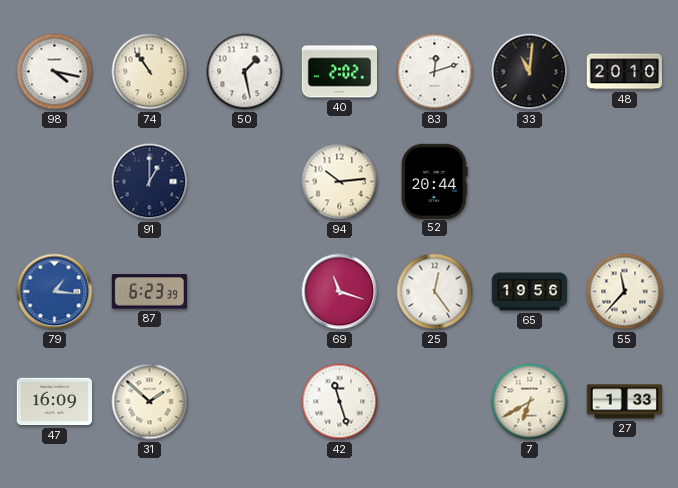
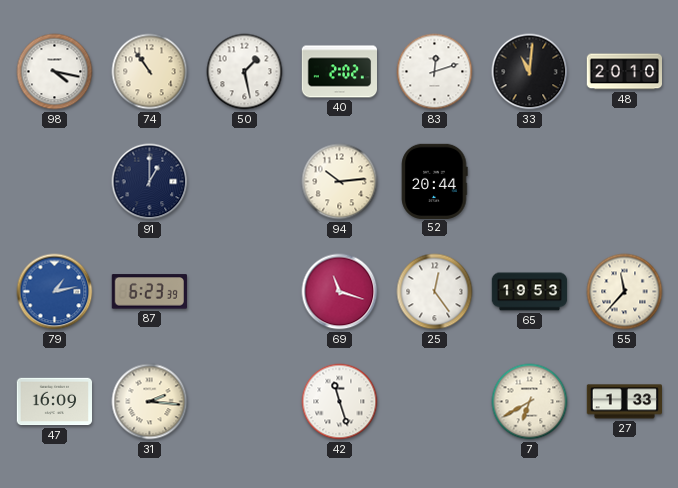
79: 1:16 -> 1:13 (55, 292)
65: 19:56 -> 19:53 (530, 292)
31: 1:52 -> 2:16 (150, 402)
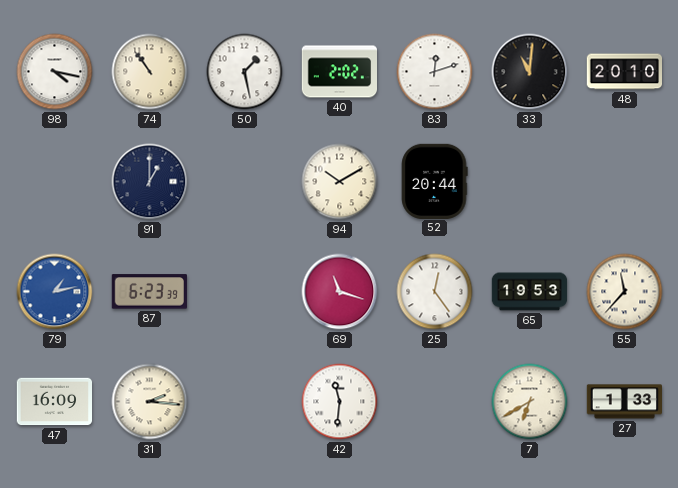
94: 10:14 -> 10:10 (340, 182)
42: 11:27 -> 11:31 (340, 402)
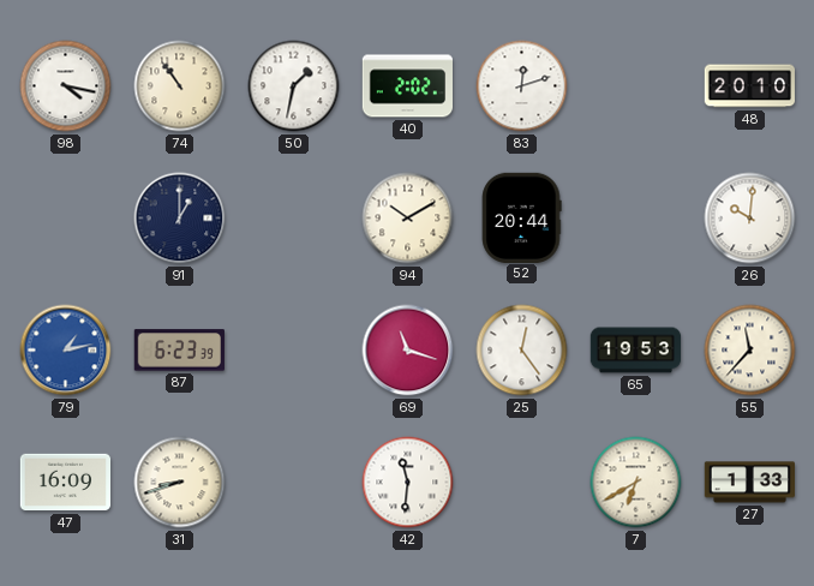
50: 1:28 -> 1:32 (294, 86)
33: 11:01 -> none (530, 72)
26: none -> 10:01 (750, 219)
31: 2:16 -> 8:42 (180, 483)
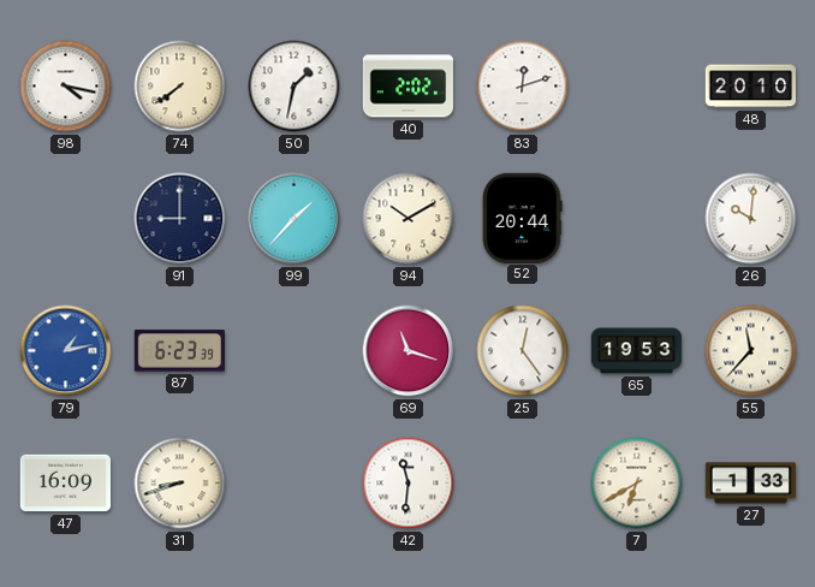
74: 10:54 -> 7:39 (180, 87)
91: 1:00 -> 9:00 (180, 219)
99: none -> 1:37 (295, 219)
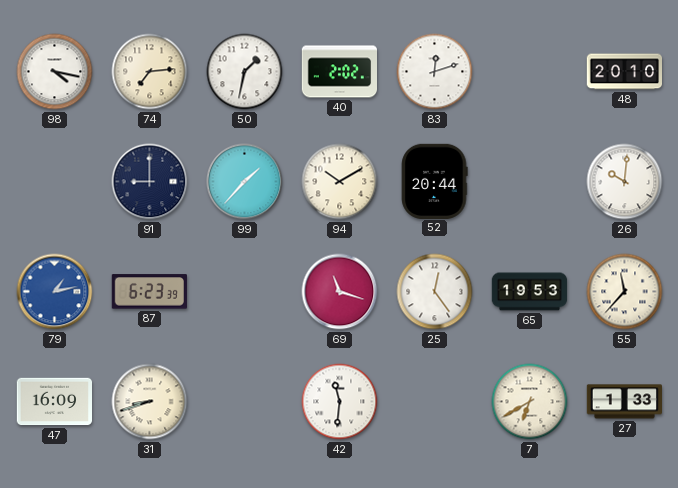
74: 7:39 -> 7:14 (150, 72)
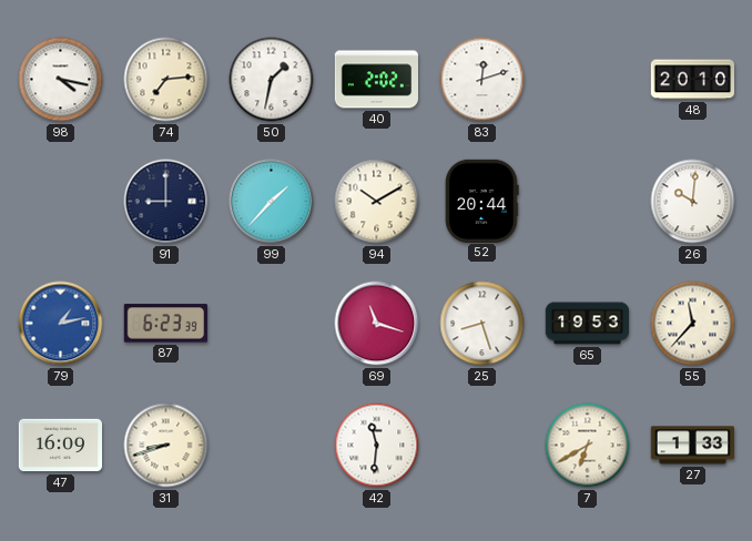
25: 12:24 -> 8:27 (482, 324)
